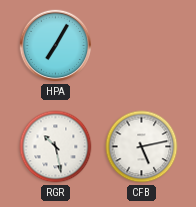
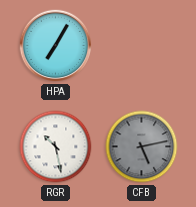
CFB dial: white -> grey (142, 147)
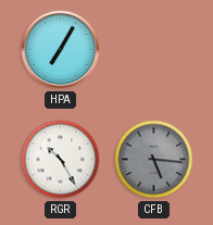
RGR: 10:28 -> 10:25 (61, 160)
CFB: 5:13 -> 5:16 (154, 160)
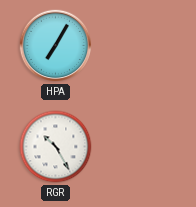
CFB: 5:16 -> none (154, 160)
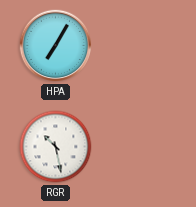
RGR: 10:25 -> 10:28 (56, 147)
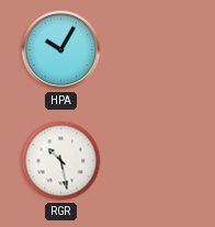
HPA: 7:05 -> 10:05 (61, 50)
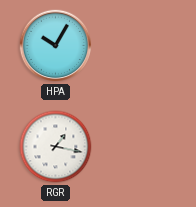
RGR: 10:28 -> 1:17 (56, 147)
